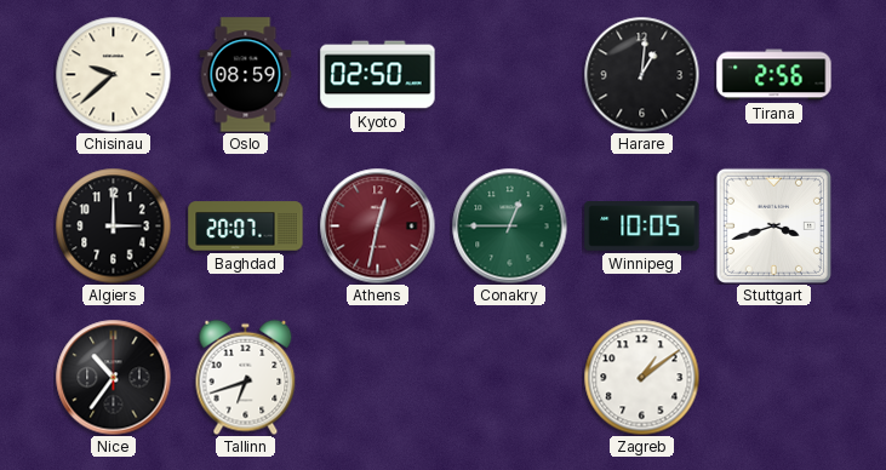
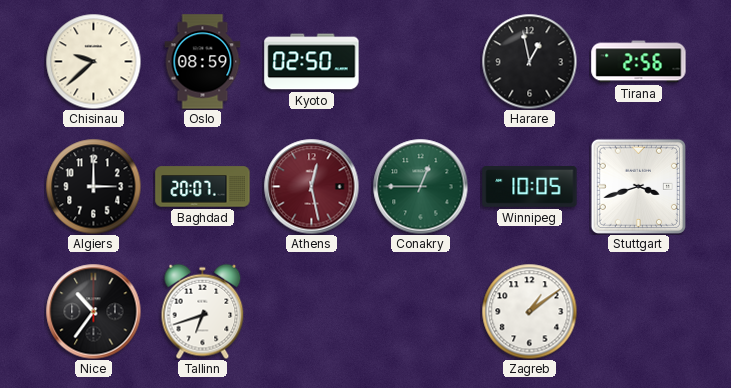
Harare: 1:01 -> 12:58 (529, 61)
Athens: 12:32 -> 12:28 (311, 186)
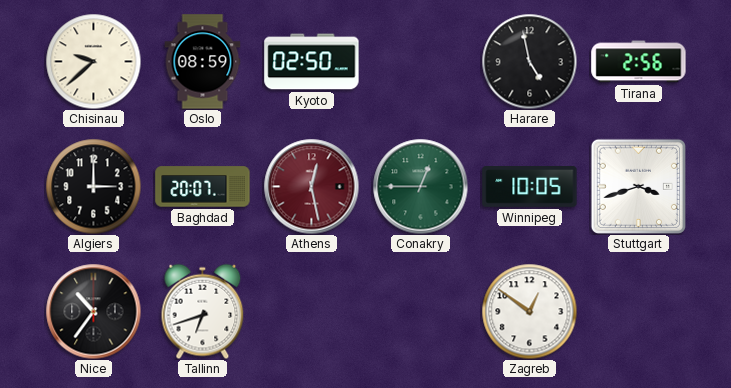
Harare: 12:58 -> 4:58 (529, 61)
Zagreb: 1:09 -> 12:51 (529, 311)
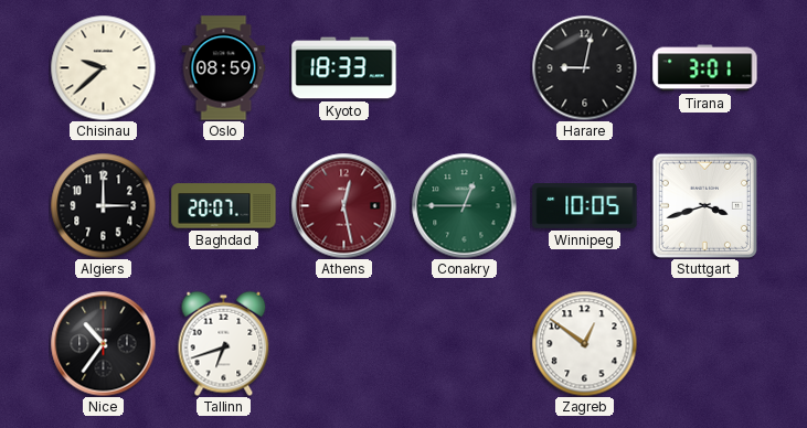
Kyoto: 02:50 -> 18:33 (344, 68)
Harare: 4:58 -> 9:02 (584, 67)
Tirana: 2:56 -> 3:01 (705, 68)
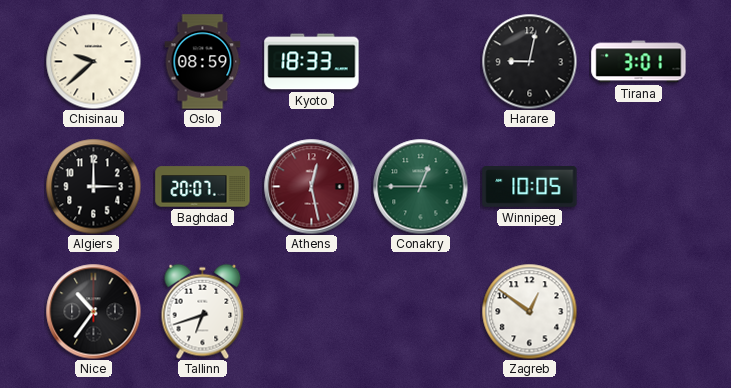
Stuttgart: 3:42 -> none (704, 205)
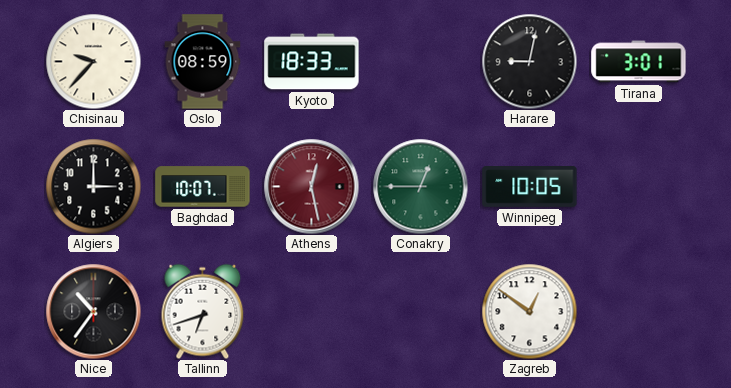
Chisinau: 9:38 -> 9:37 (93, 61)
Baghdad: 20:07 -> 10:07 (203, 187)
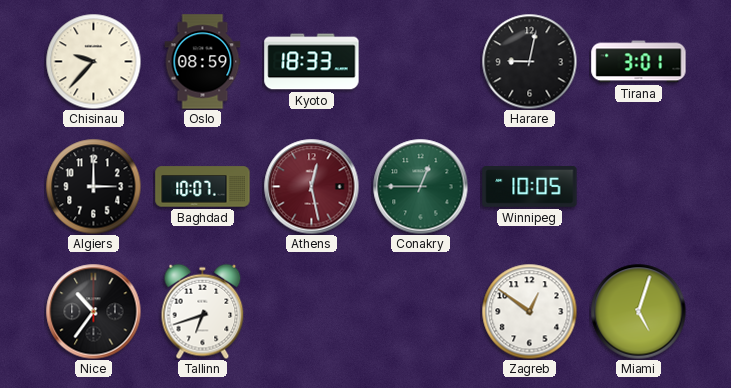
Miami: none -> 5:03 (638, 311)
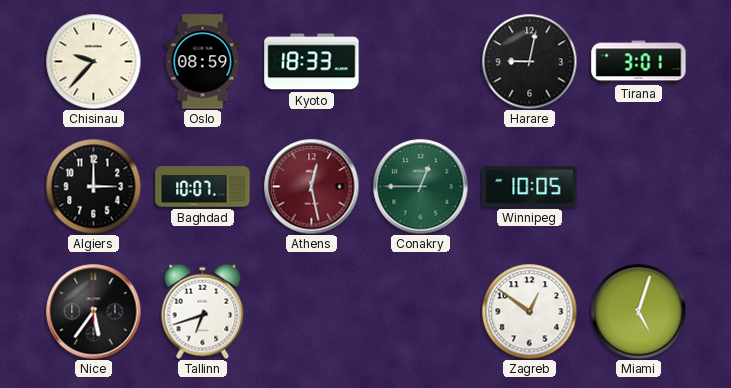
Nice: 10:36 -> 5:36 (93, 311)
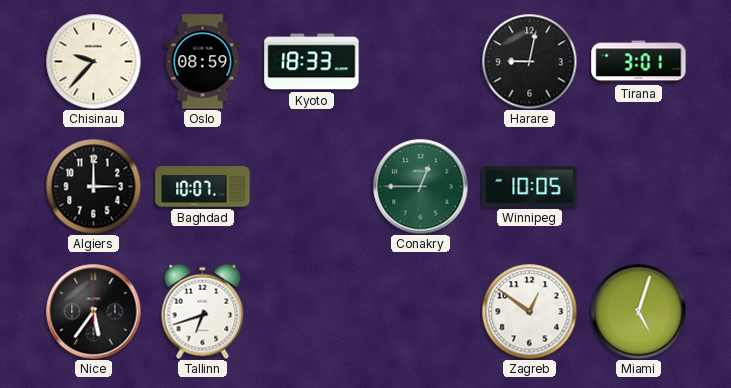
Athens: 12:28 -> none (311, 186)
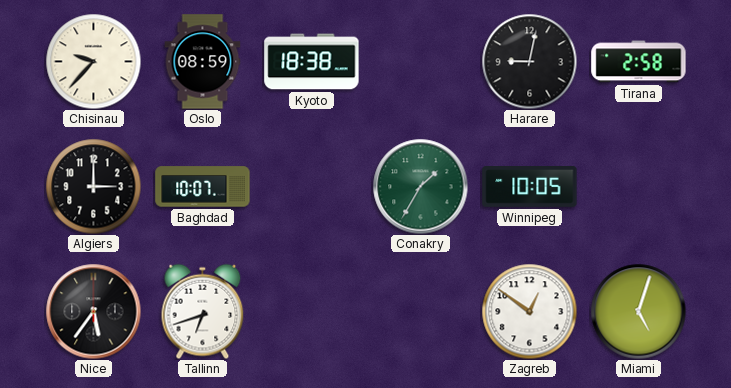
Kyoto: 18:33 -> 18:38 (312, 62)
Tirana: 3:01 -> 2:58 (639, 62)
Conakry: 12:45 -> 1:35 (420, 186)
